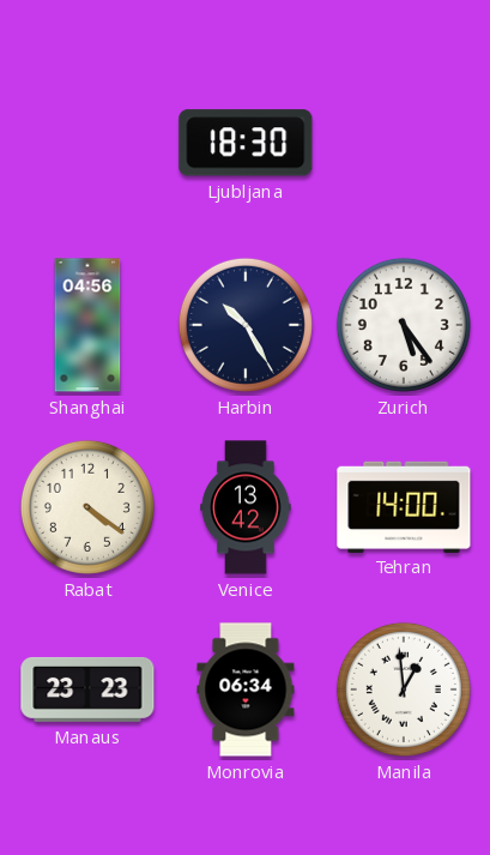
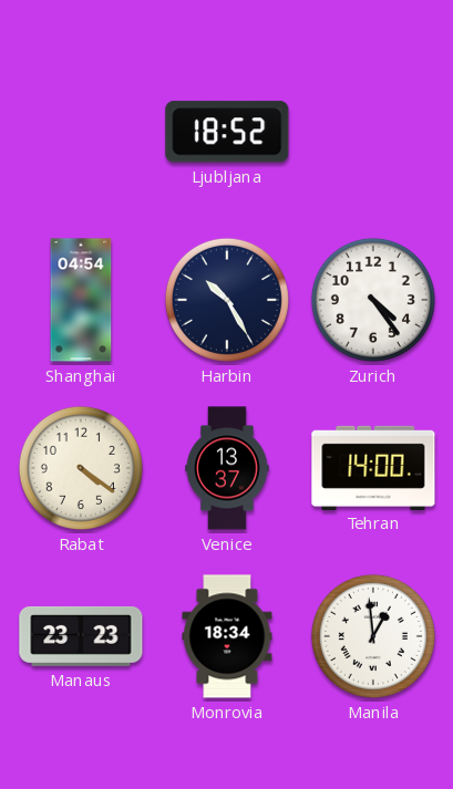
Ljubljana: 18:30 -> 18:52 (227, 132)
Shanghai: 04:56 -> 04:54 (81, 300)
Zurich: 5:24 -> 4:24 (373, 300)
Venice: 13:42 -> 13:37 (227, 468)
Monrovia: 06:34 -> 18:34 (227, 636)
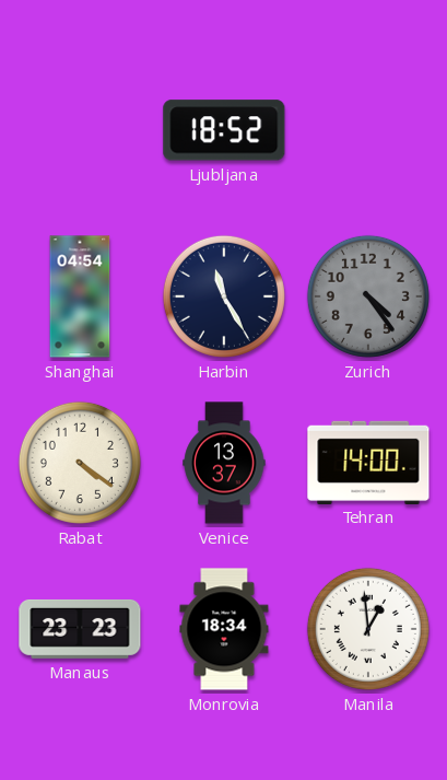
Harbin: 10:25 -> 11:25 (224, 296)
Zurich dial: white -> grey (368, 296)
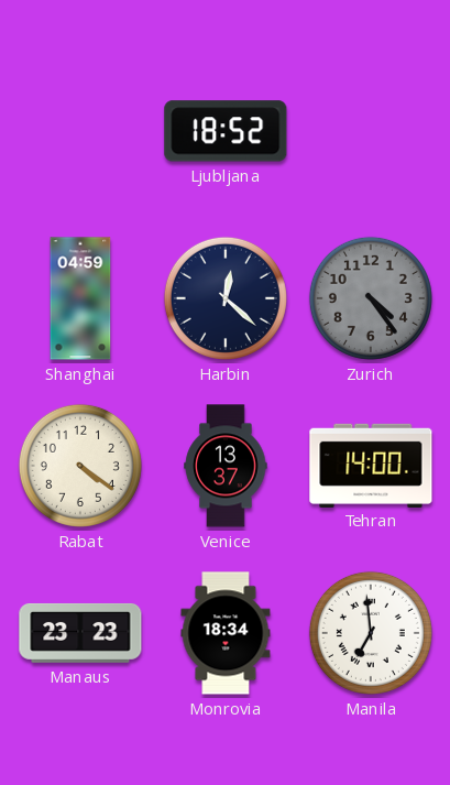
Shanghai: 04:54 -> 04:59 (80, 298)
Harbin: 11:25 -> 12:22 (226, 298)
Manila: 12:59 -> 6:59 (371, 633)
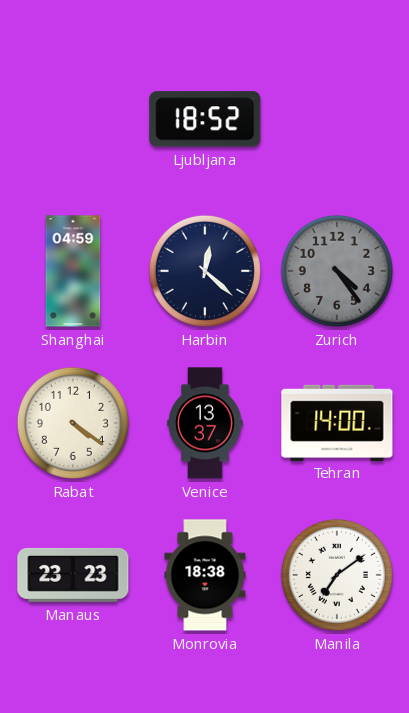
Monrovia: 18:34 -> 18:38 (205, 575)
Manila: 6:59 -> 7:09 (337, 575)
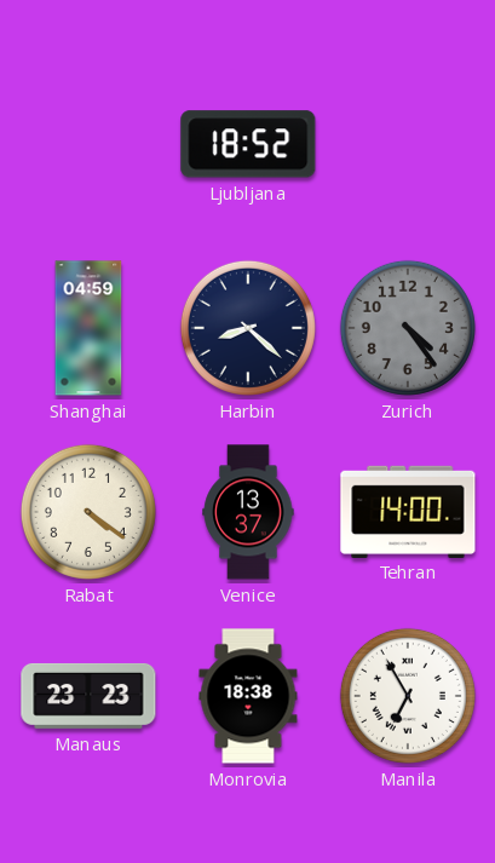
Harbin: 12:22 -> 8:22 (248, 328)
Manila: 7:09 -> 6:55 (408, 696)
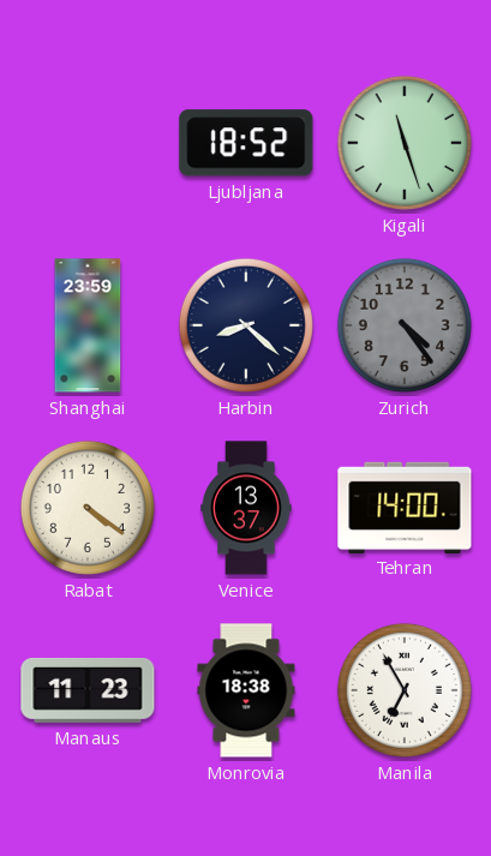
Kigali: none -> 11:27 (405, 143)
Shanghai: 04:59 -> 23:59 (88, 325)
Manaus: 23:23 -> 11:23 (88, 690)
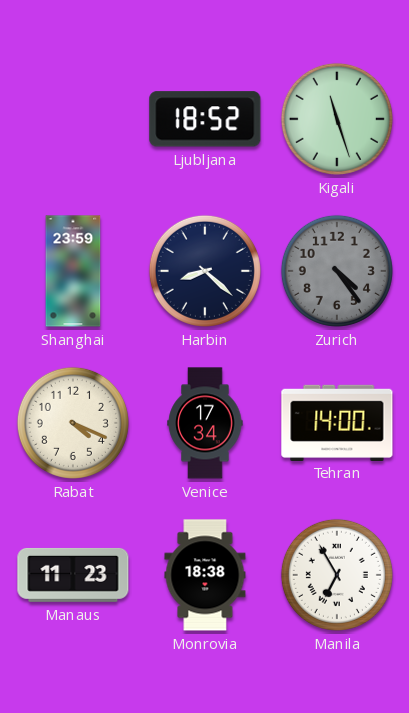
Rabat: 4:21 -> 4:19 (73, 423)
Venice: 13:37 -> 17:34 (205, 423)
